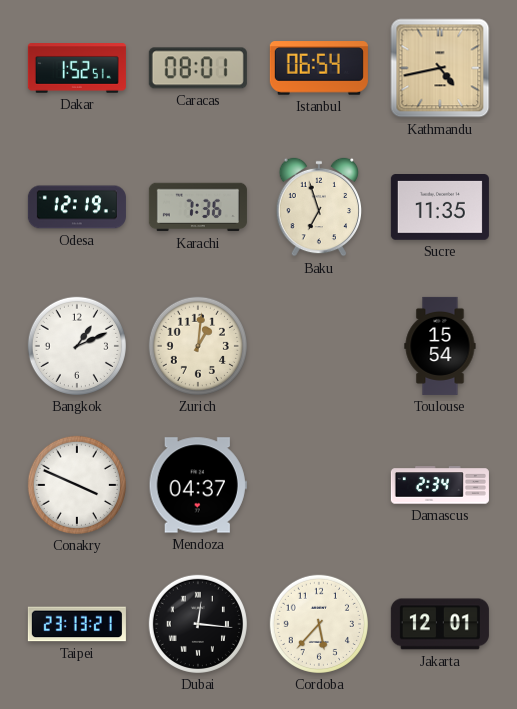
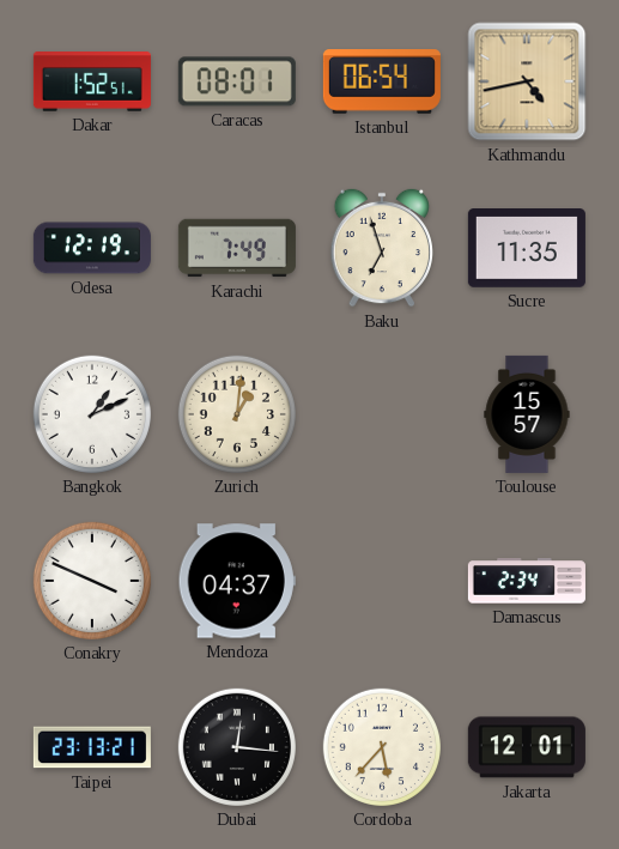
Karachi: 7:36 -> 7:49 (237, 248)
Toulouse: 15:54 -> 15:57 (527, 414)
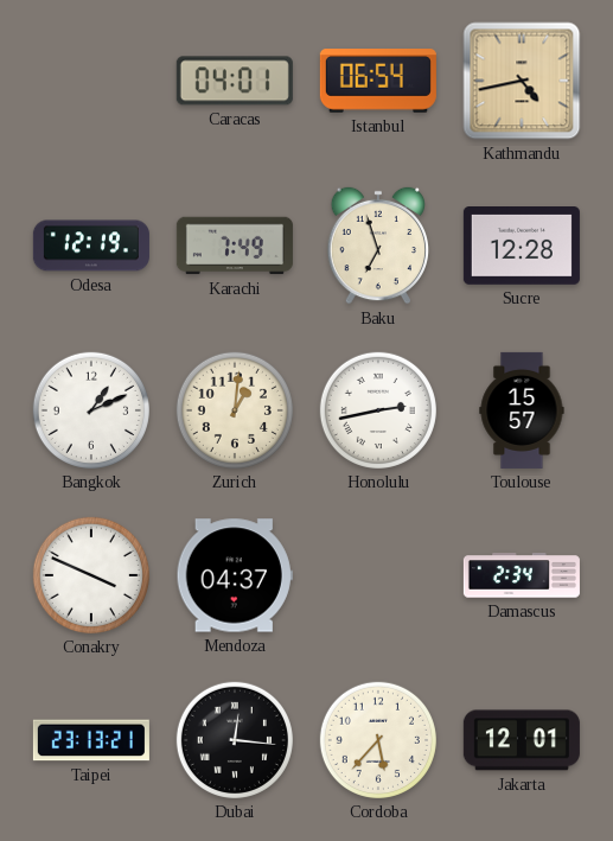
Dakar: 1:52 -> none (92, 83)
Caracas: 08:01 -> 04:01 (235, 81)
Sucre: 11:35 -> 12:28 (522, 247)
Honolulu: none -> 2:43 (378, 410)
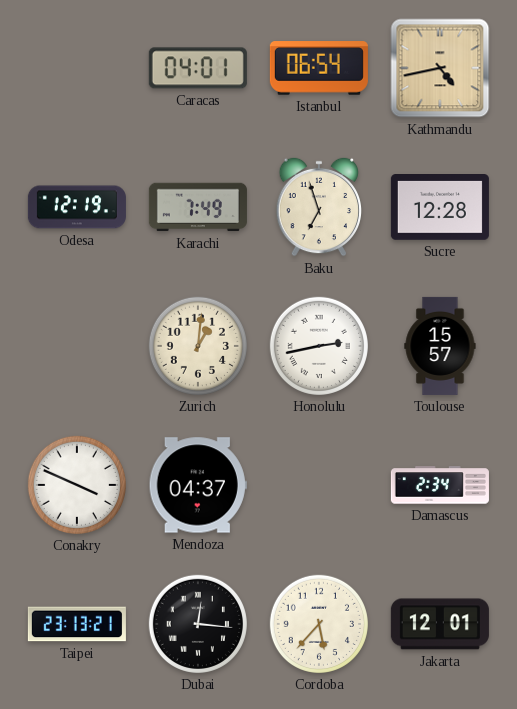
Bangkok: 1:11 -> none (91, 410)
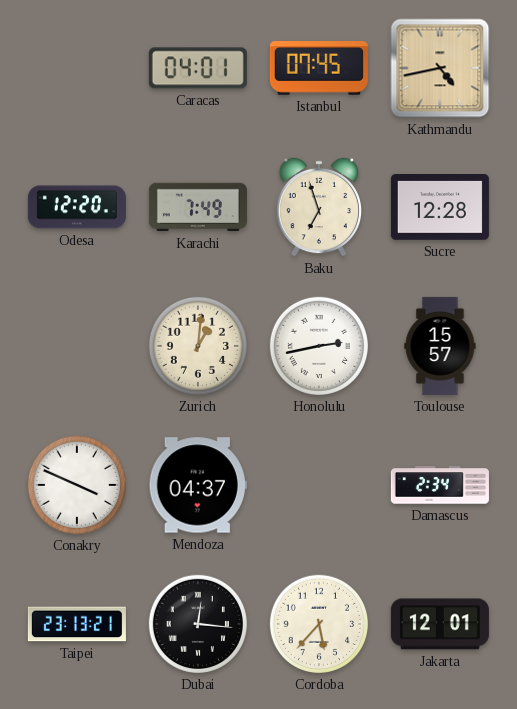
Istanbul: 06:54 -> 07:45 (319, 68)
Odesa: 12:19 -> 12:20 (77, 207)
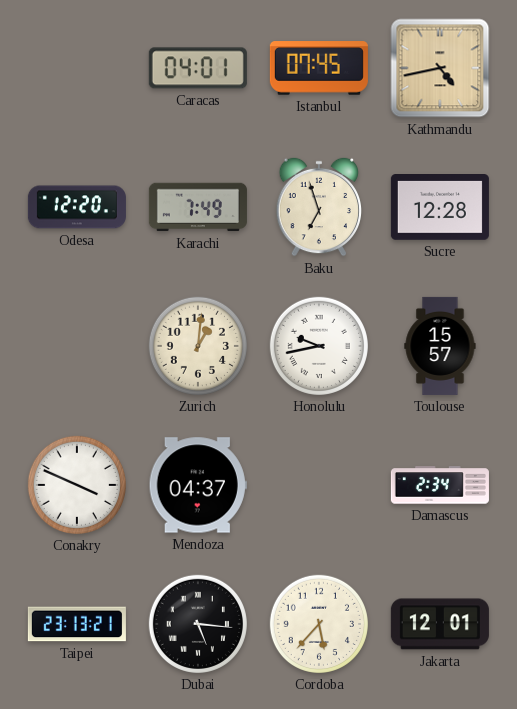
Honolulu: 2:43 -> 9:43 (319, 346)
Dubai: 12:16 -> 5:16 (198, 624)
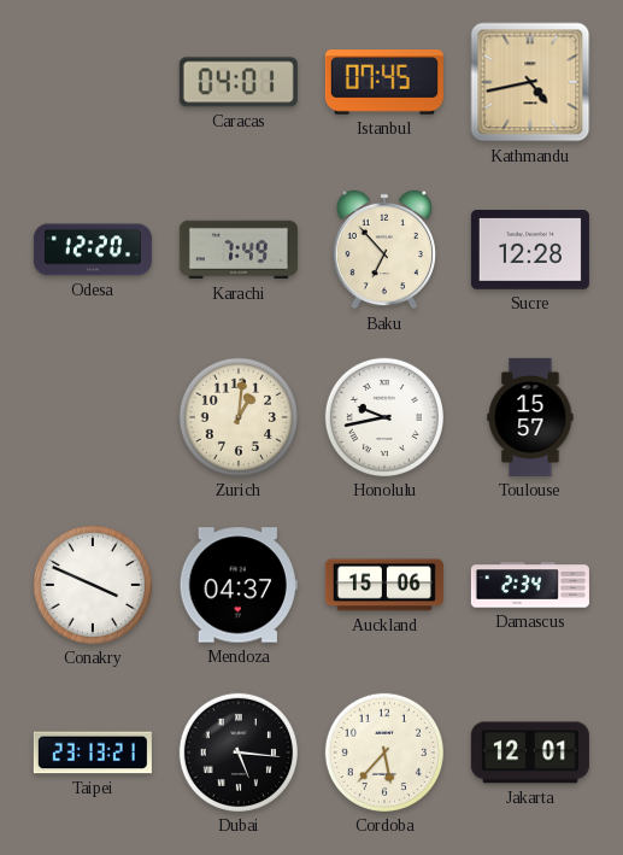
Baku: 6:57 -> 6:53 (383, 250)
Auckland: none -> 15:06 (384, 585)
